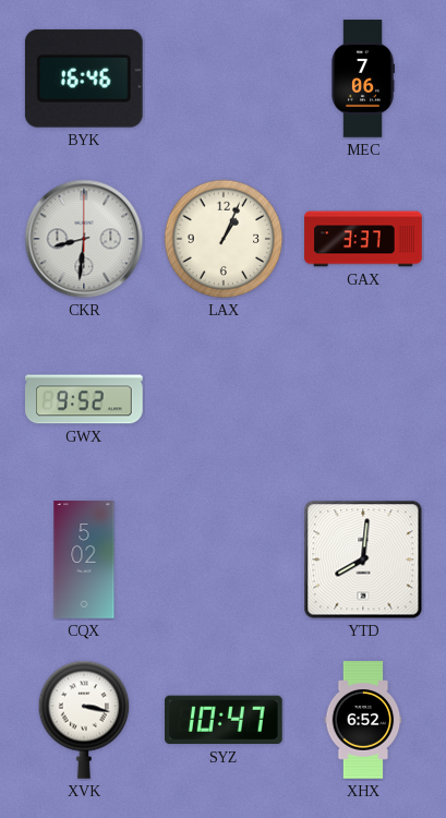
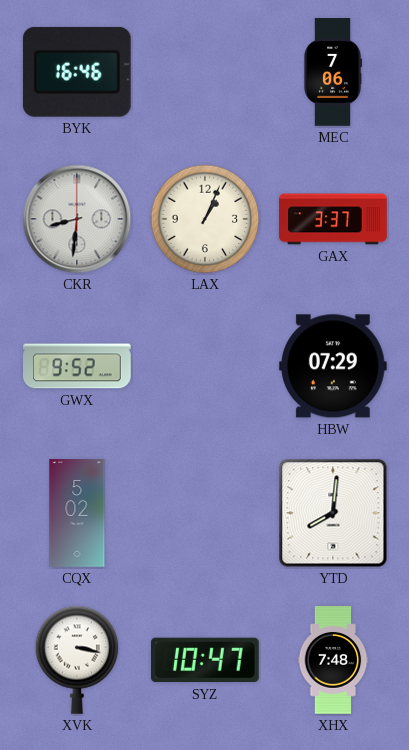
HBW: none -> 07:29 (333, 366)
XHX: 6:52 -> 7:48 (333, 660)
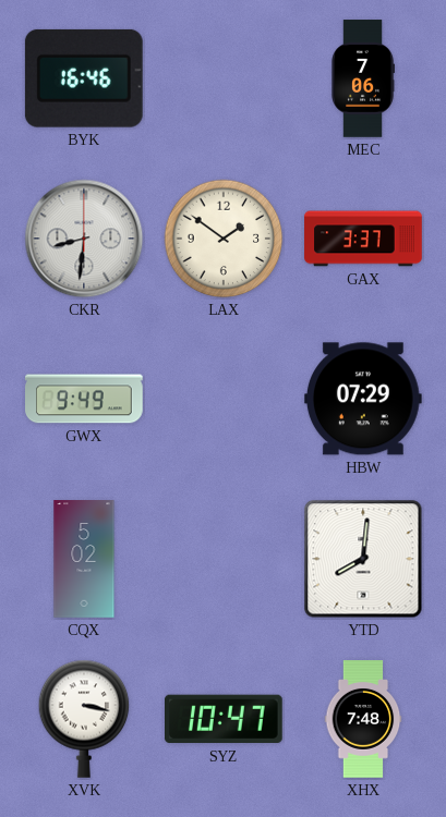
LAX: 1:04 -> 1:51 (224, 239)
GWX: 9:52 -> 9:49 (85, 399)
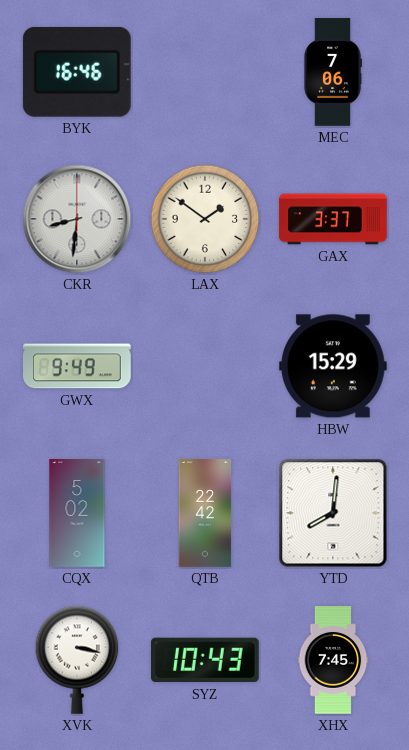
HBW: 07:29 -> 15:29 (333, 366)
QTB: none -> 22:42 (205, 513)
SYZ: 10:47 -> 10:43 (206, 660)
XHX: 7:48 -> 7:45 (333, 660)
